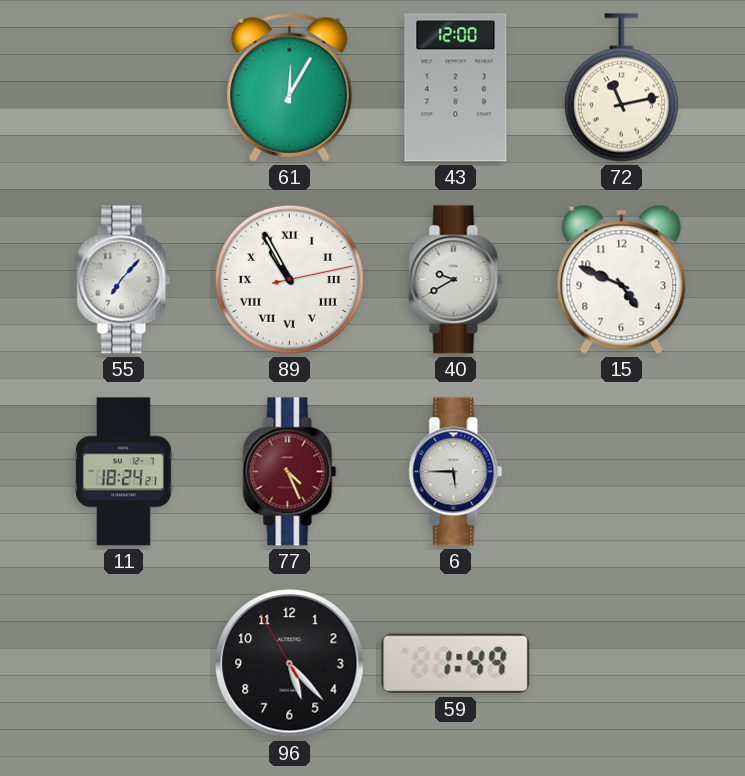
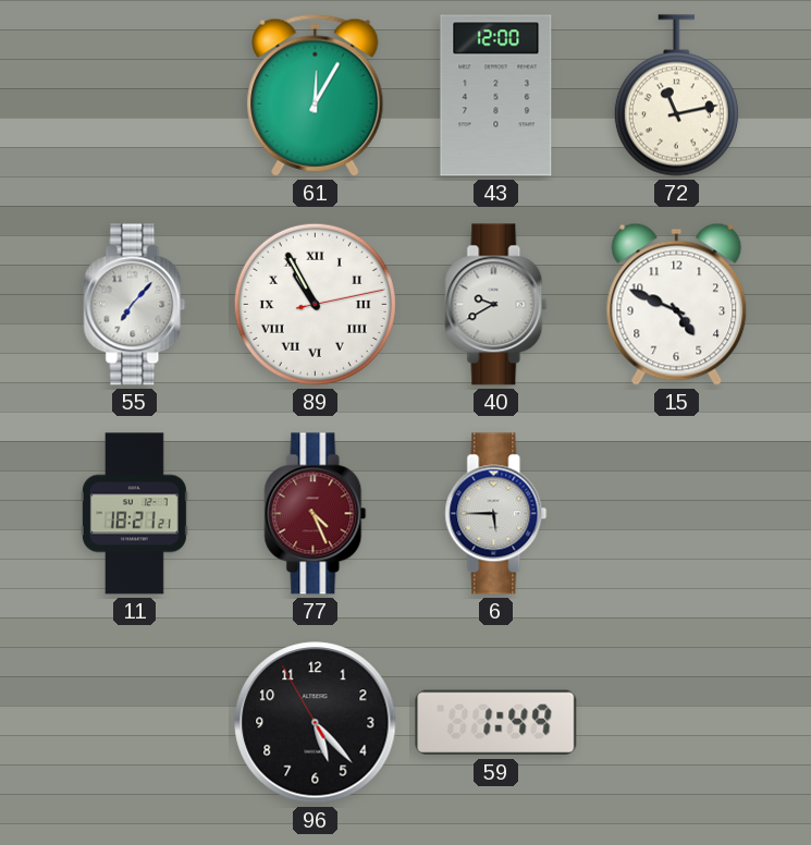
11: 18:24 -> 18:21 (134, 514)
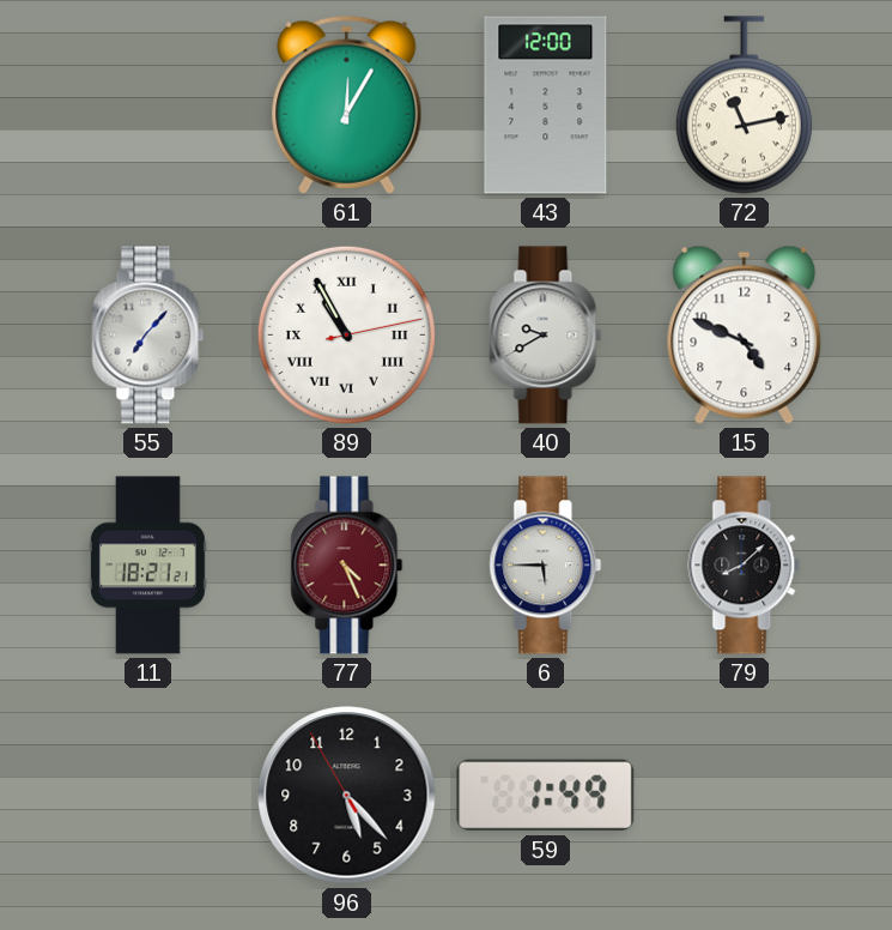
79: none -> 8:08 (745, 566)
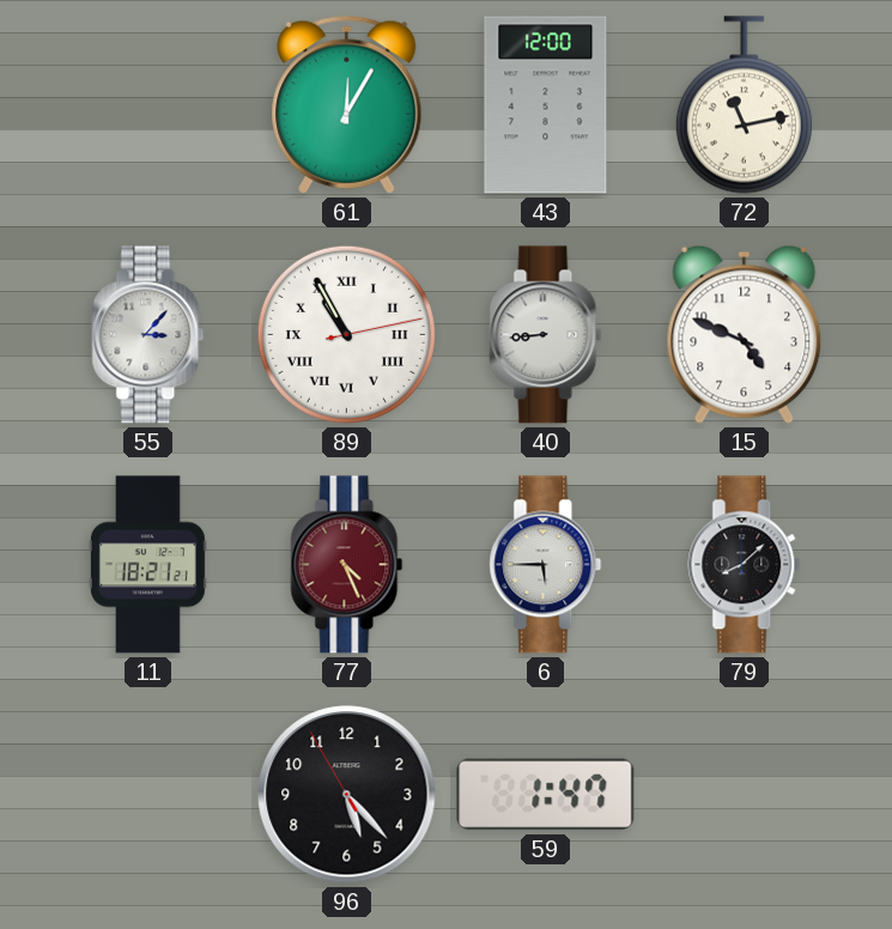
55: 7:07 -> 3:07 (148, 335)
40: 9:40 -> 8:44 (546, 335)
59: 1:49 -> 1:47 (546, 795)
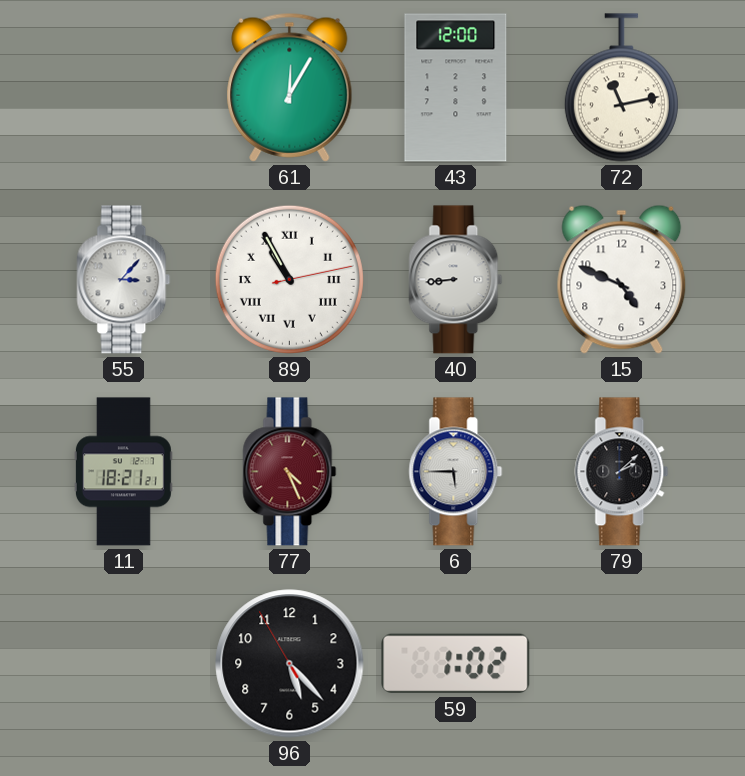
79: 8:08 -> 2:08 (622, 472)
59: 1:47 -> 1:02 (456, 664)
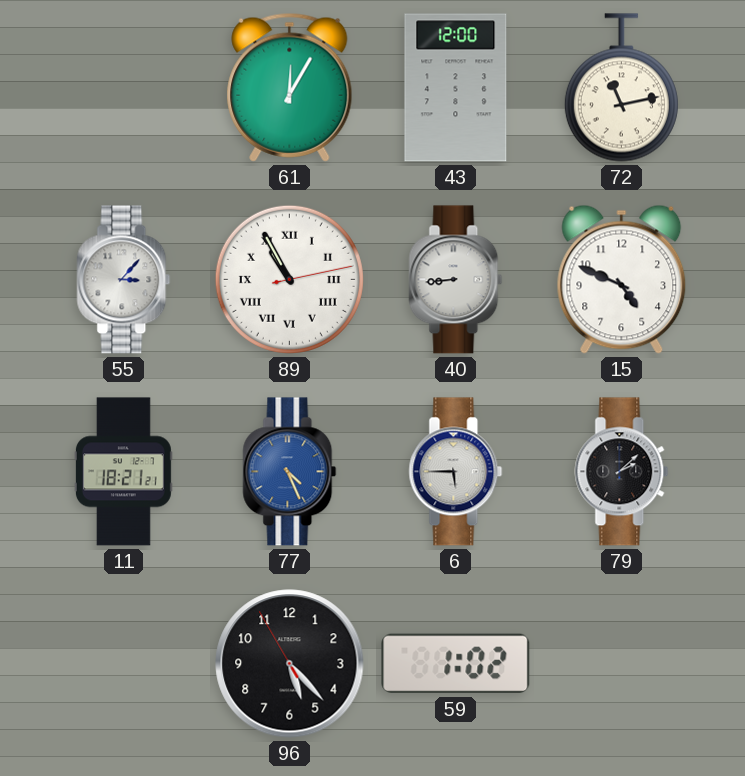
77 dial: burgundy -> blue (290, 472)
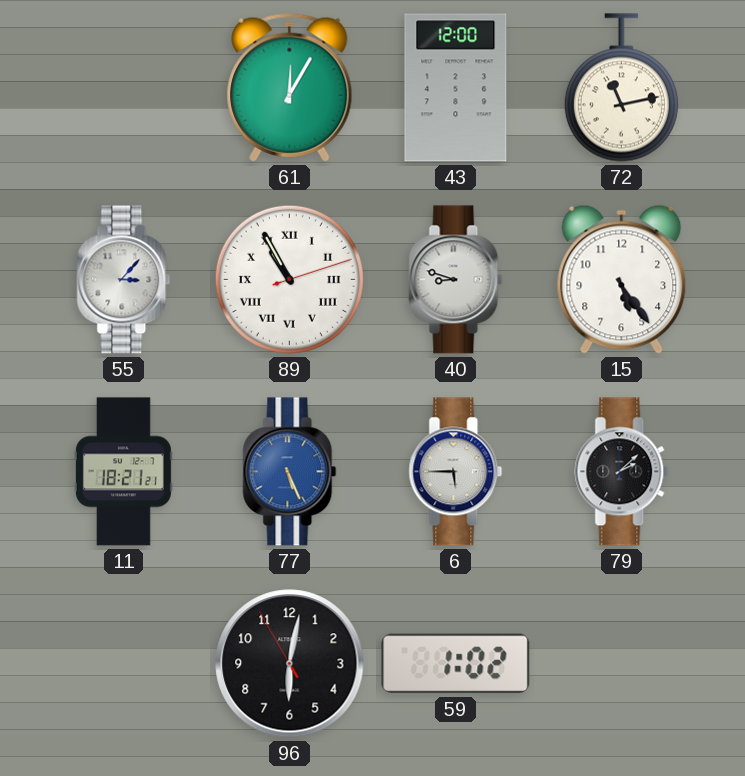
89: 10:55:13 -> 10:55:12 (289, 279)
40: 8:44 -> 8:48 (456, 280)
15: 4:49 -> 5:24 (622, 279)
77: 4:26 -> 5:26 (290, 472)
96: 5:22 -> 6:01 (290, 664)
